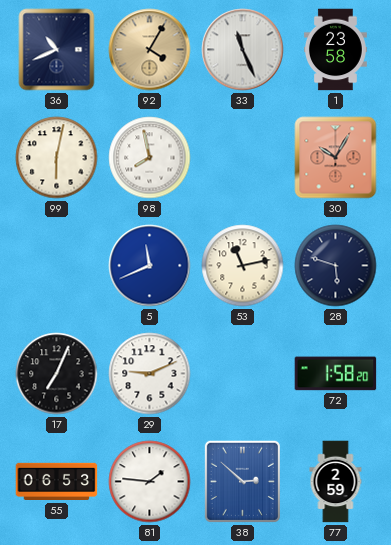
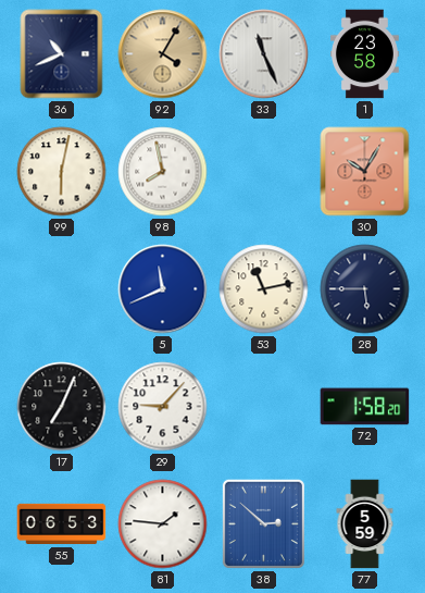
28: 5:48 -> 5:45 (365, 289)
29: 9:11 -> 9:07 (163, 407)
77: 2:59 -> 5:59 (365, 524)
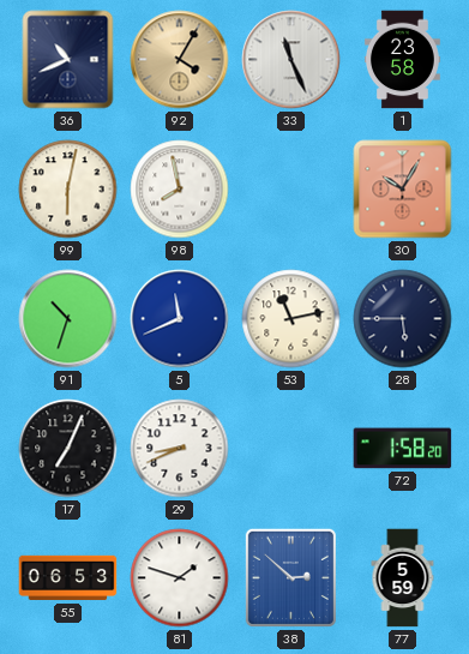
91: none -> 10:33 (68, 319)
29: 9:07 -> 8:41 (180, 449)
81: 1:46 -> 1:48 (180, 578)
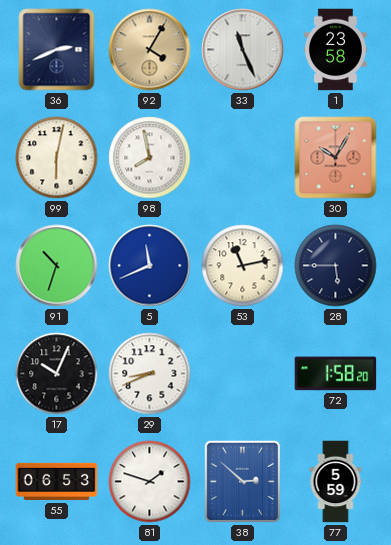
36: 10:41 -> 2:41 (57, 50)
17: 7:04 -> 10:04 (57, 374)
